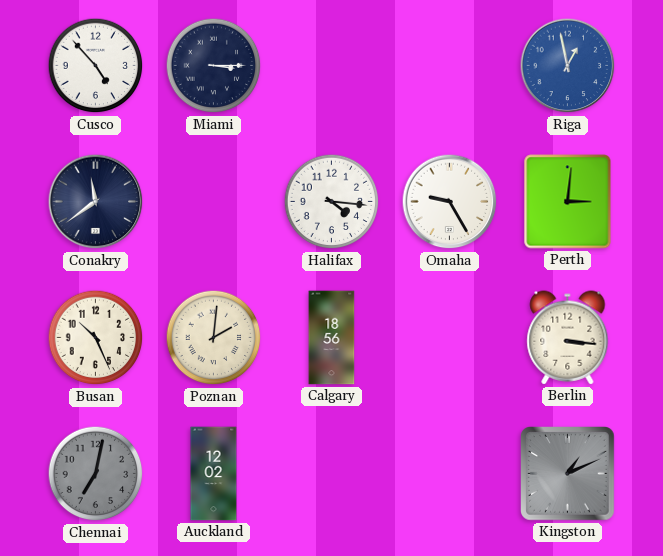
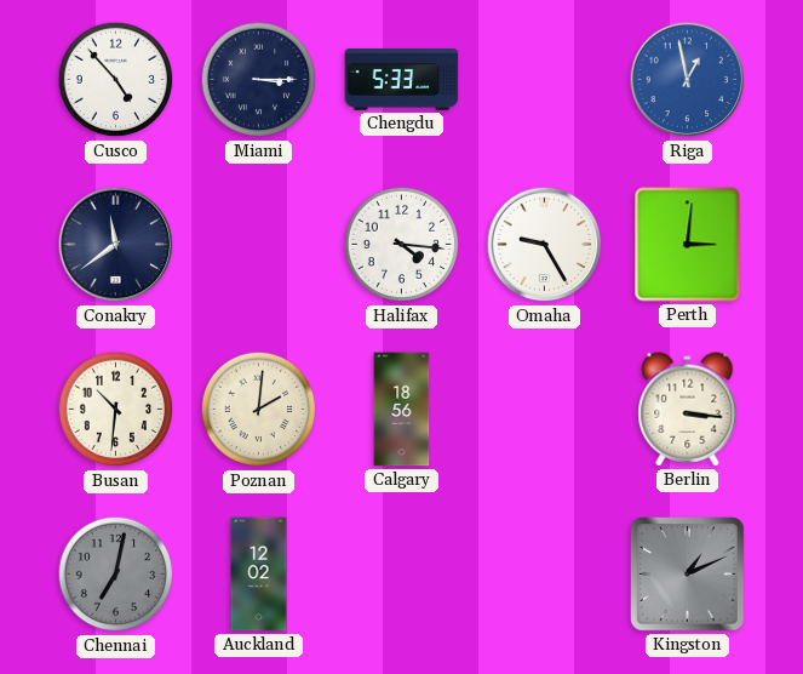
Chengdu: none -> 5:33 (402, 80)
Busan: 10:26 -> 10:31 (116, 410)
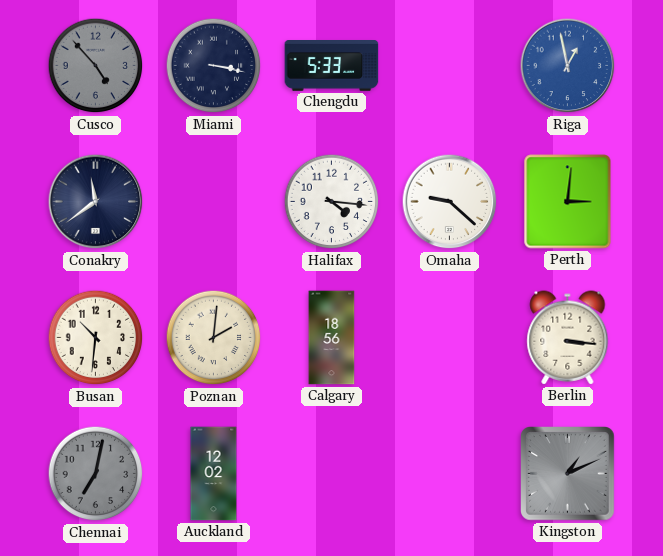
Cusco dial: white -> grey (96, 66)
Miami: 3:15 -> 3:17 (214, 66)
Omaha: 9:25 -> 9:22 (450, 202)
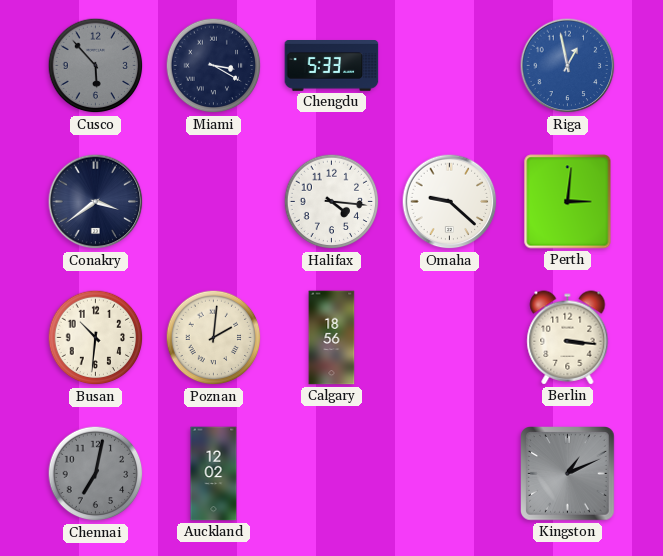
Cusco: 4:53 -> 5:53 (96, 66)
Miami: 3:17 -> 3:20 (214, 66)
Conakry: 11:39 -> 3:39 (96, 202)
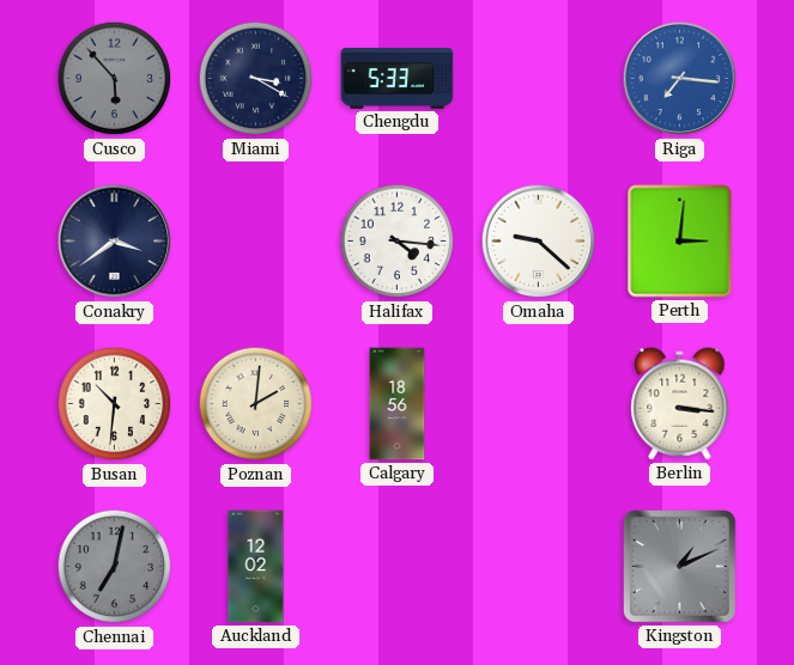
Riga: 12:58 -> 7:16 (680, 79)
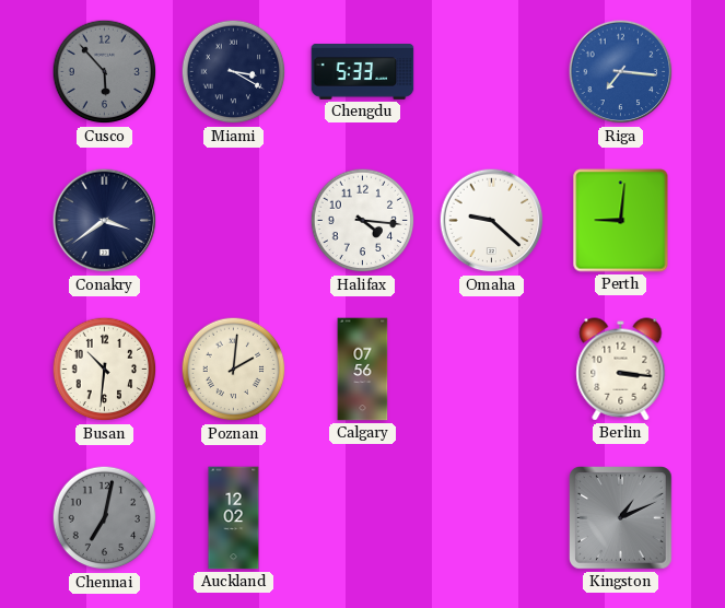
Perth: 3:01 -> 9:01 (621, 221)
Calgary: 18:56 -> 07:56 (363, 370)
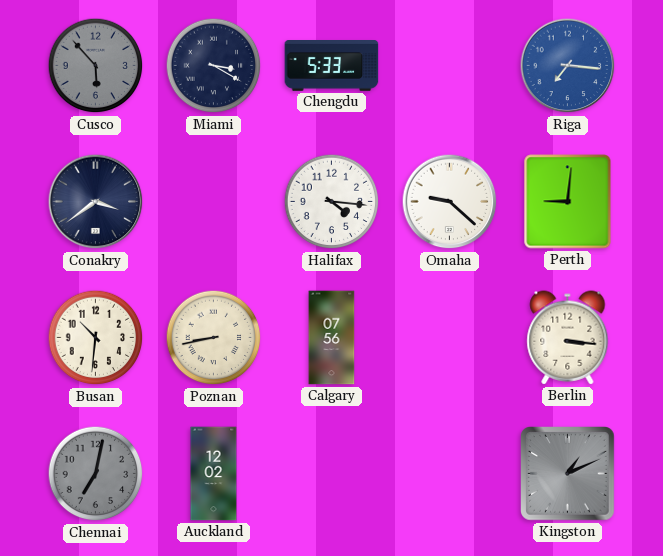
Poznan: 2:01 -> 8:43 (214, 338)
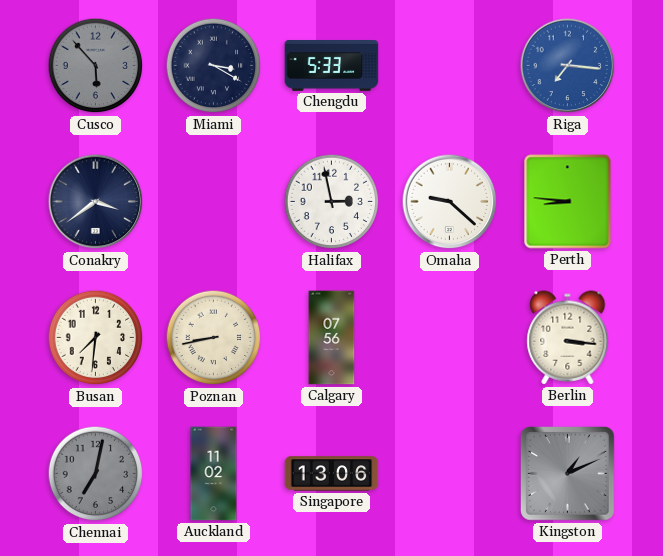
Halifax: 4:16 -> 2:58 (332, 202)
Perth: 9:01 -> 8:46 (568, 202)
Busan: 10:31 -> 7:31 (96, 338)
Auckland: 12:02 -> 11:02 (214, 474)
Singapore: none -> 13:06 (332, 474)
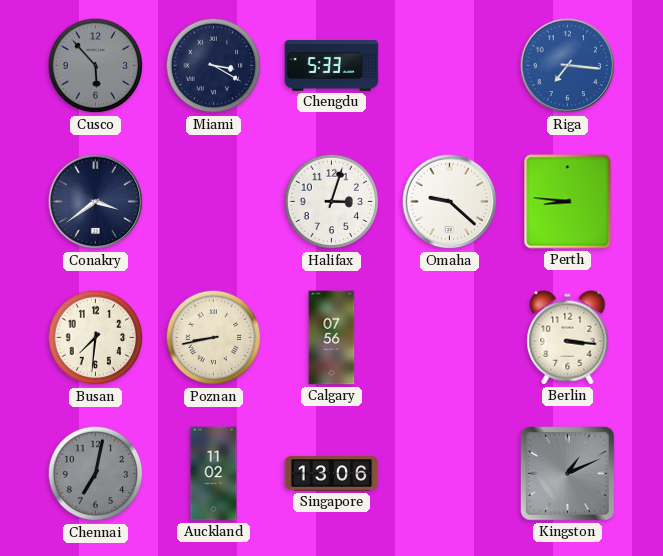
Halifax: 2:58 -> 3:03 (332, 202)
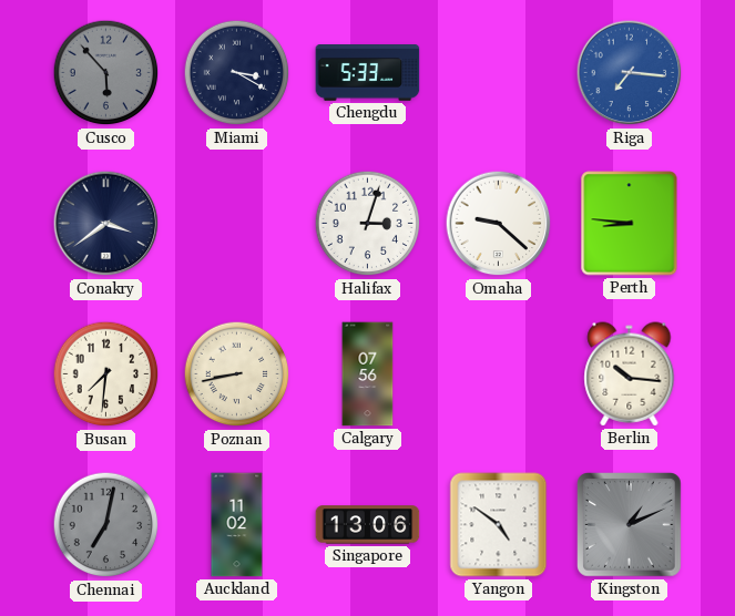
Berlin: 3:16 -> 10:16 (630, 374)
Yangon: none -> 4:51 (499, 525)
